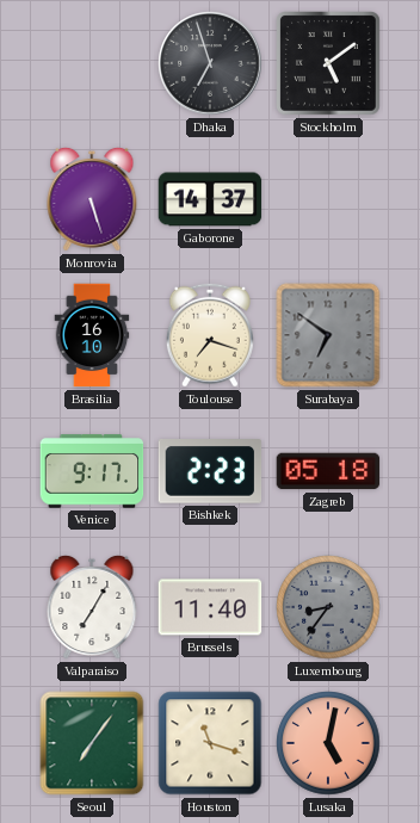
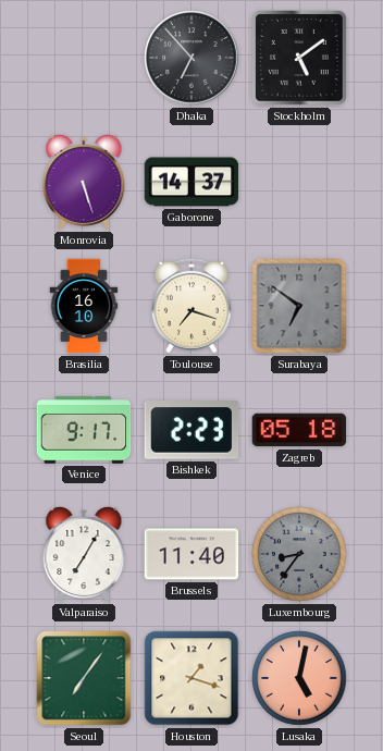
Dhaka: 6:57 -> 6:53 (191, 58)
Houston: 11:18 -> 1:18 (191, 678)
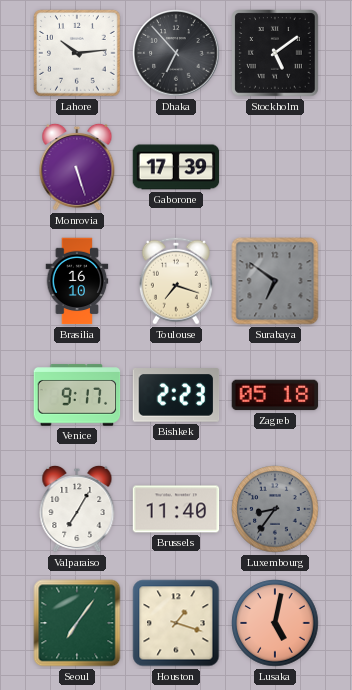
Lahore: none -> 10:14 (78, 54)
Gaborone: 14:37 -> 17:39 (176, 167)
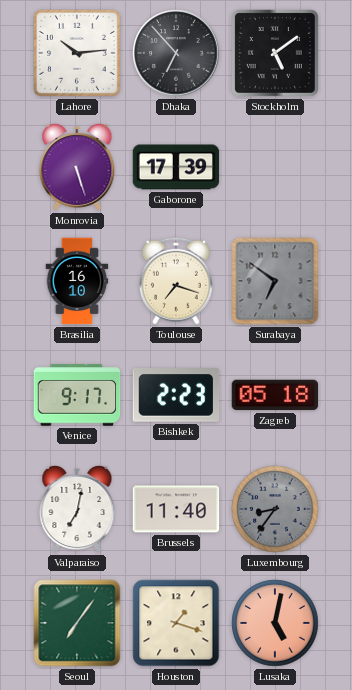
Valparaiso: 7:05 -> 7:02 (77, 509)
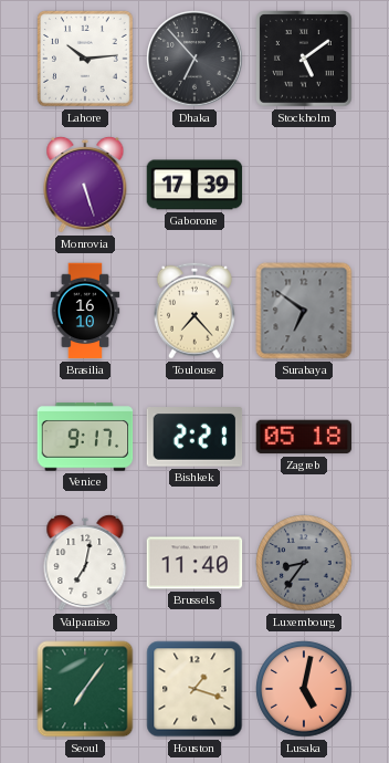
Toulouse: 7:18 -> 7:23 (195, 311)
Bishkek: 2:23 -> 2:21 (195, 438)
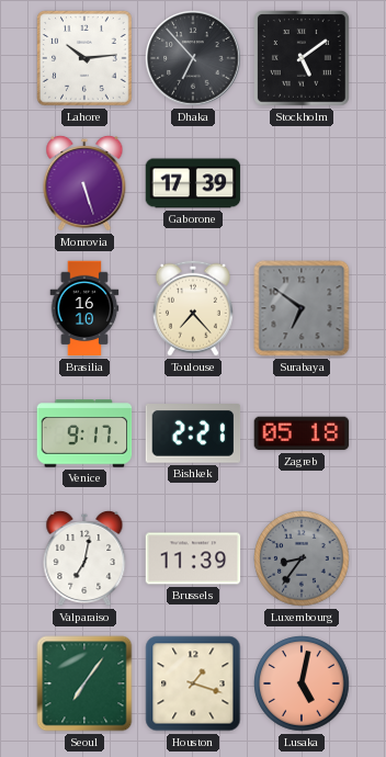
Brussels: 11:40 -> 11:39 (193, 558)
